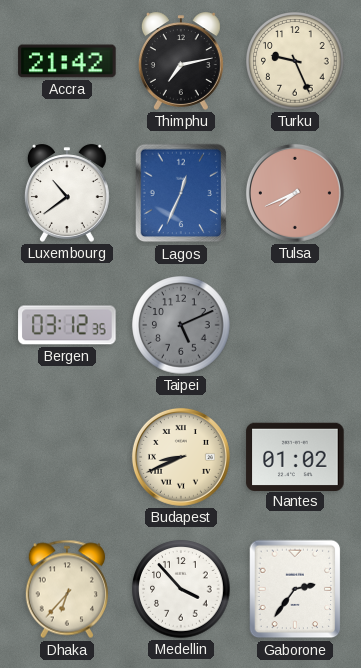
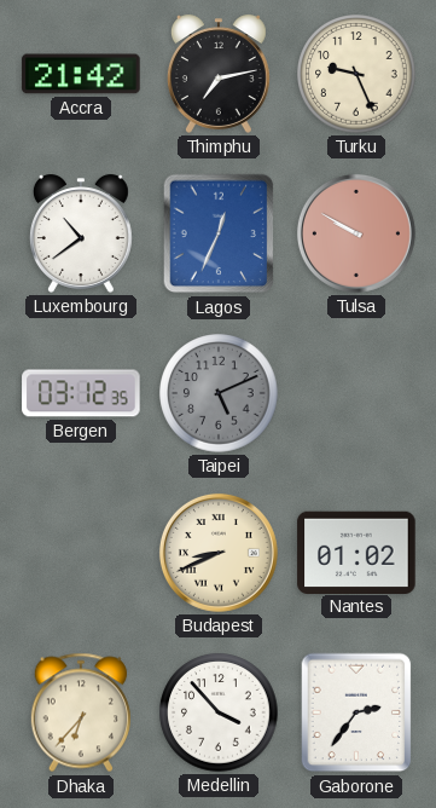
Tulsa: 7:41 -> 9:50 (356, 233)
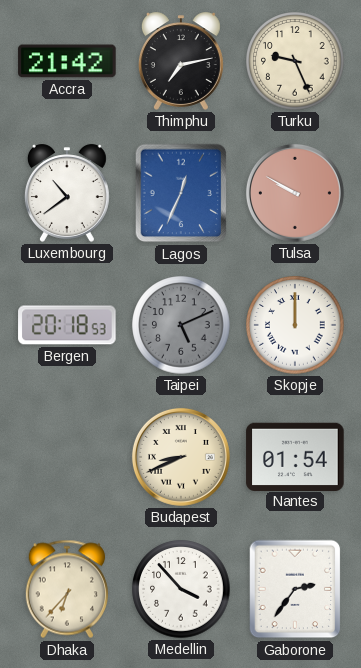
Bergen: 03:12 -> 20:18 (67, 325)
Skopje: none -> 12:00 (295, 325)
Nantes: 01:02 -> 01:54 (295, 456)
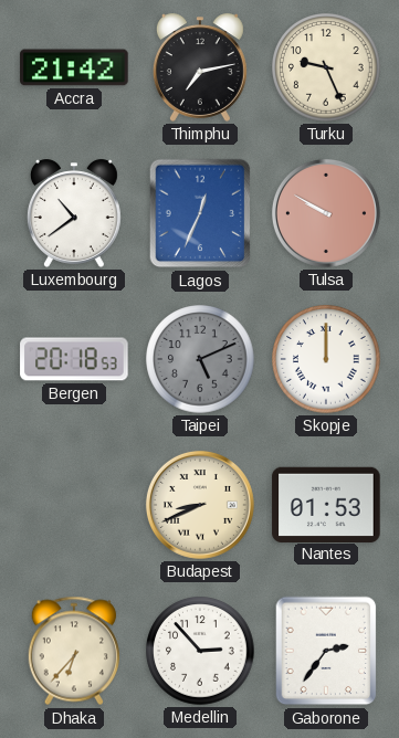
Nantes: 01:54 -> 01:53 (326, 504)
Medellin: 3:53 -> 2:53 (200, 651)
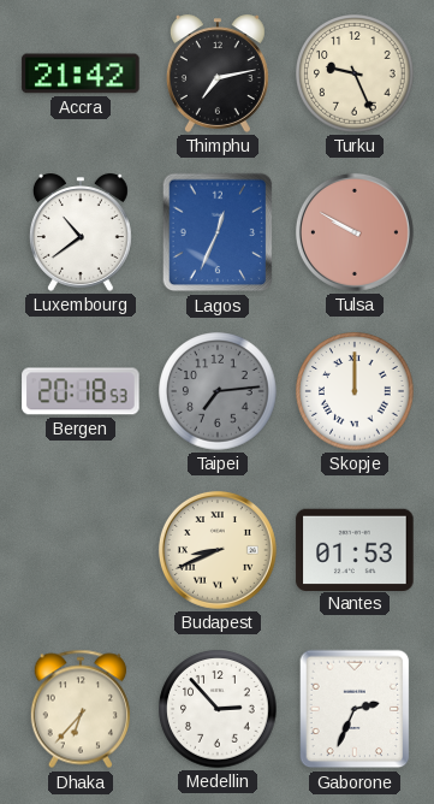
Taipei: 5:11 -> 7:14 (218, 391)
Gaborone: 2:36 -> 2:34 (355, 709)
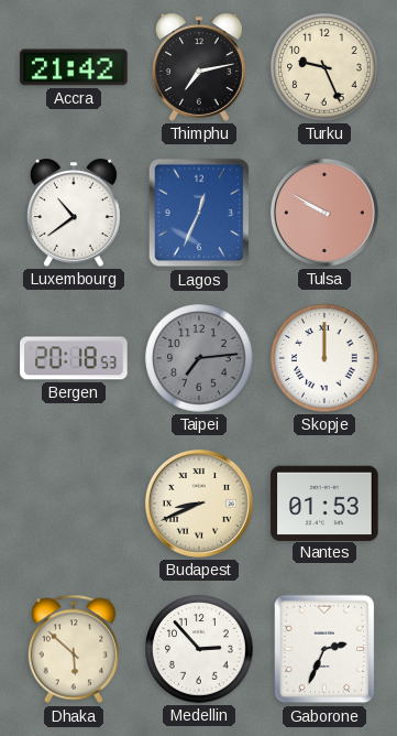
Dhaka: 6:37 -> 5:52 (73, 649)
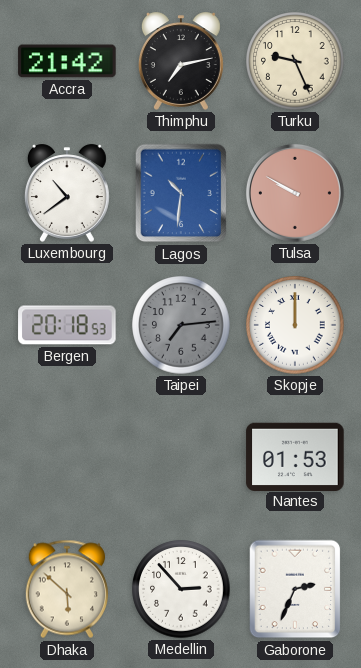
Lagos: 12:34 -> 10:31 (181, 193)
Budapest: 8:41 -> none (199, 504)
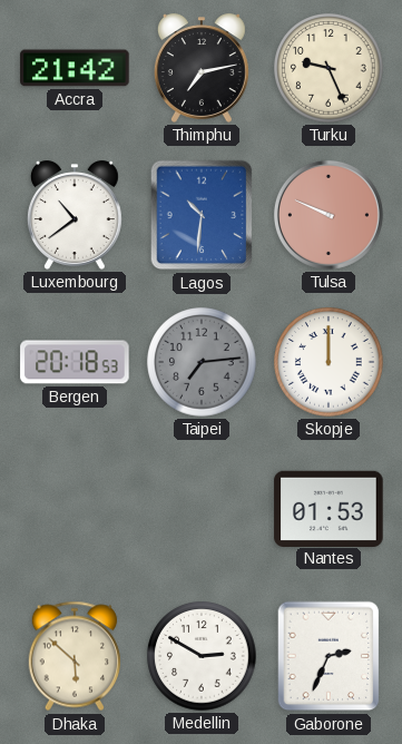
Tulsa: 9:50 -> 9:49 (329, 215)
Medellin: 2:53 -> 2:50 (202, 656)
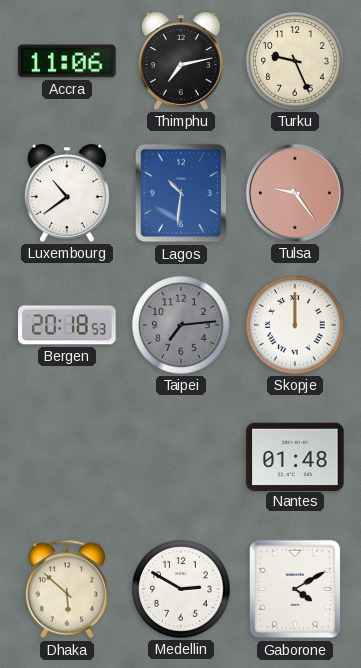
Accra: 21:42 -> 11:06 (67, 61)
Tulsa: 9:49 -> 9:24 (295, 193)
Nantes: 01:53 -> 01:48 (295, 456)
Gaborone: 2:34 -> 4:10 (295, 589)
